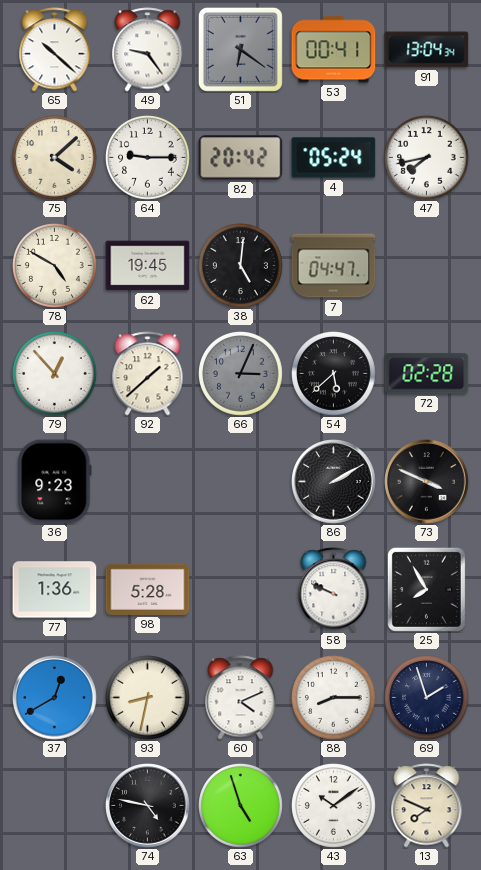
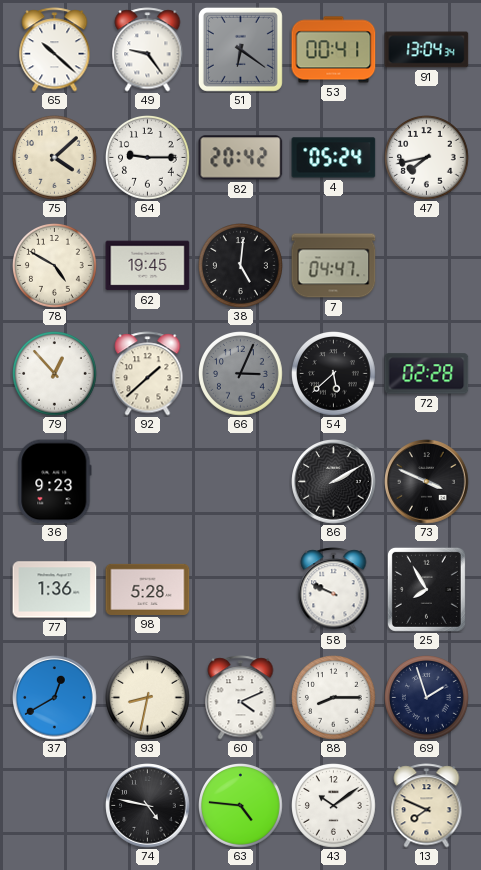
63: 4:57 -> 4:46 (241, 806)
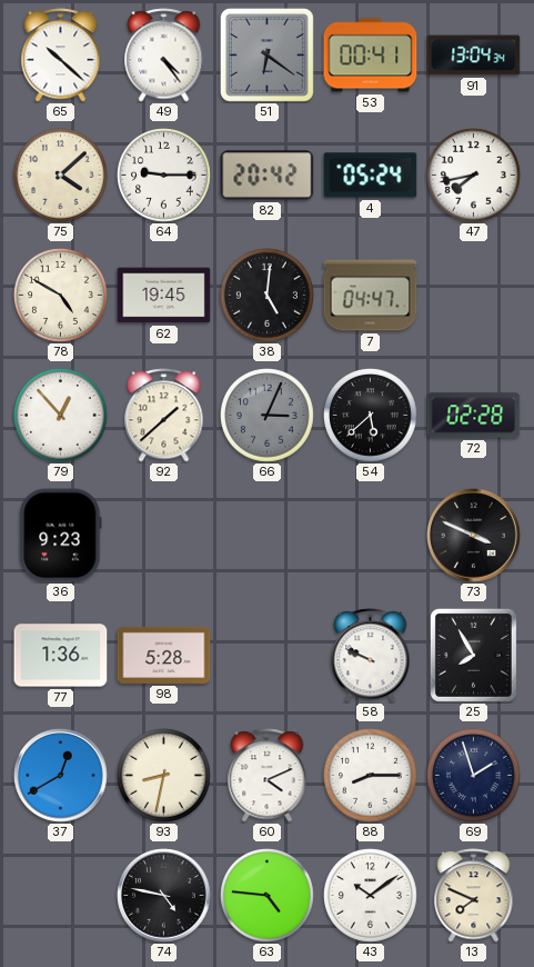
49: 9:24 -> 4:24 (164, 56)
86: 2:10 -> none (334, 482)
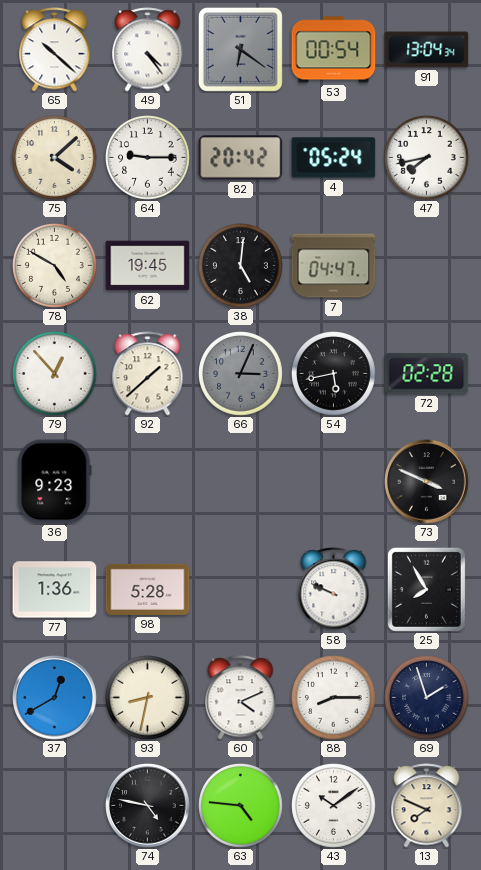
53: 00:41 -> 00:54 (334, 50)
54: 5:38 -> 5:43 (334, 374)
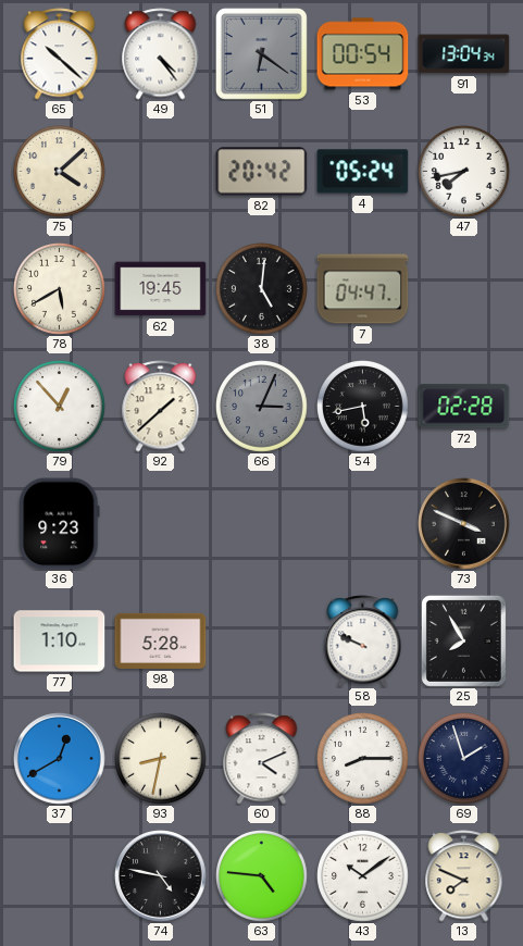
64: 9:15 -> none (148, 158)
78: 4:50 -> 5:40 (60, 289)
77: 1:36 -> 1:10 (60, 642)
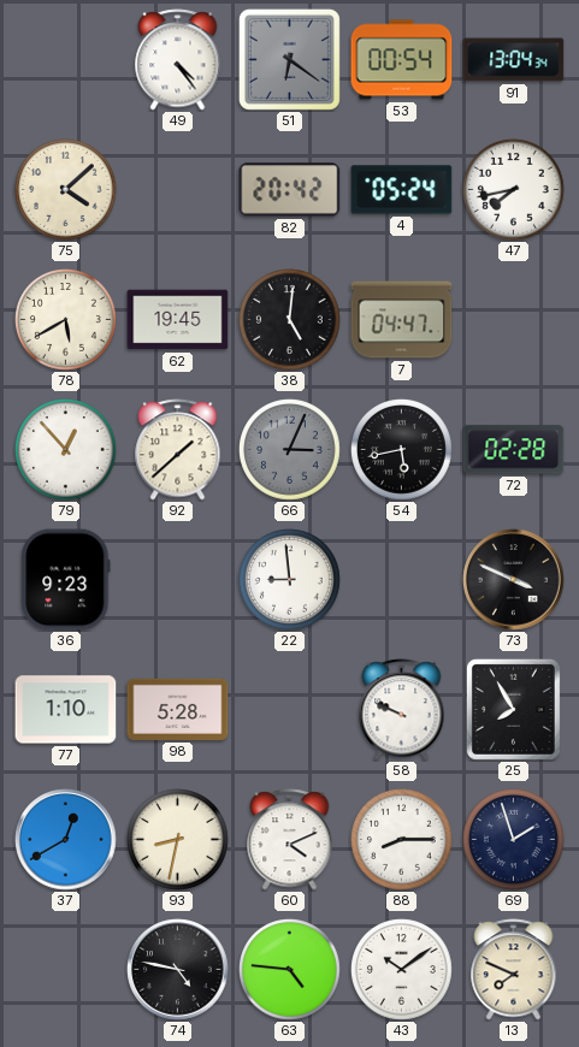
65: 10:22 -> none (60, 54)
22: none -> 8:59 (290, 580)
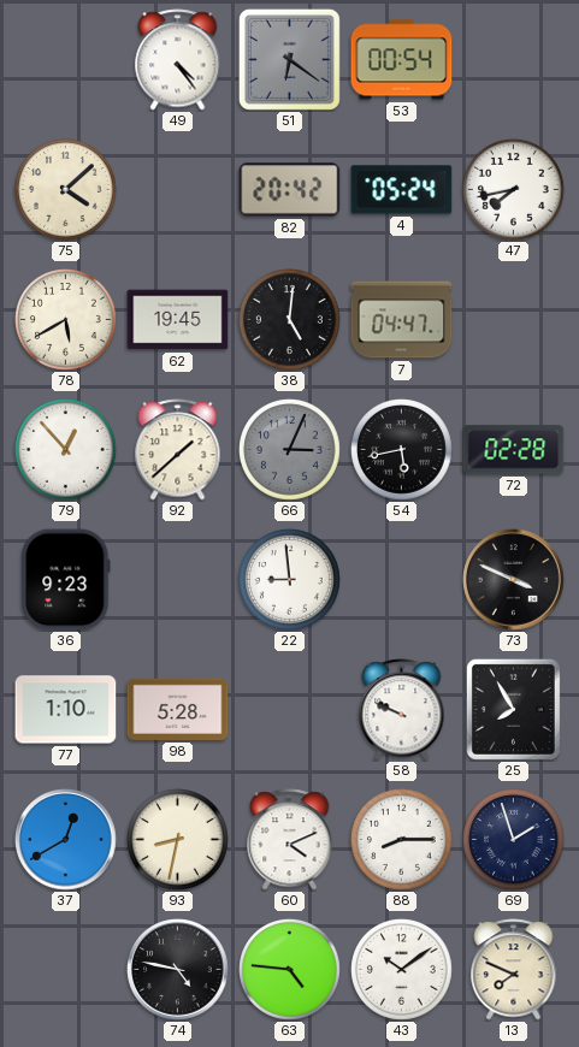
91: 13:04 -> none (514, 60)
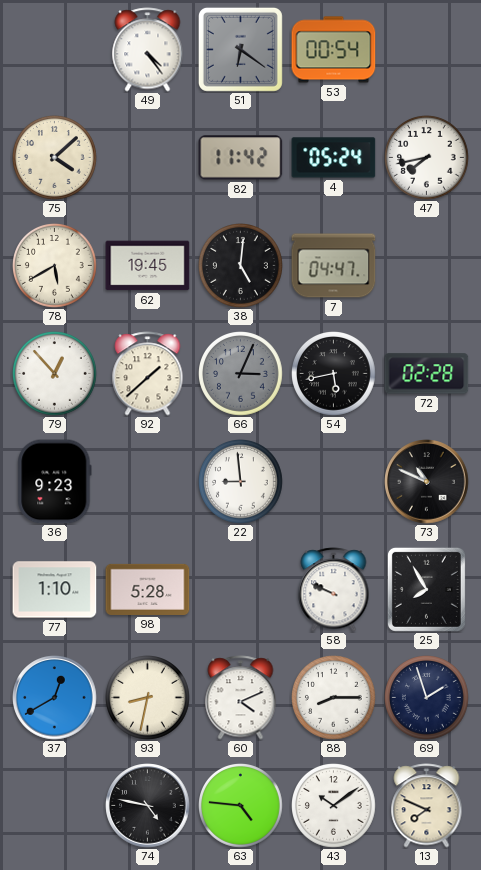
82: 20:42 -> 11:42 (241, 158)
73: 3:49 -> 10:49 (427, 482)
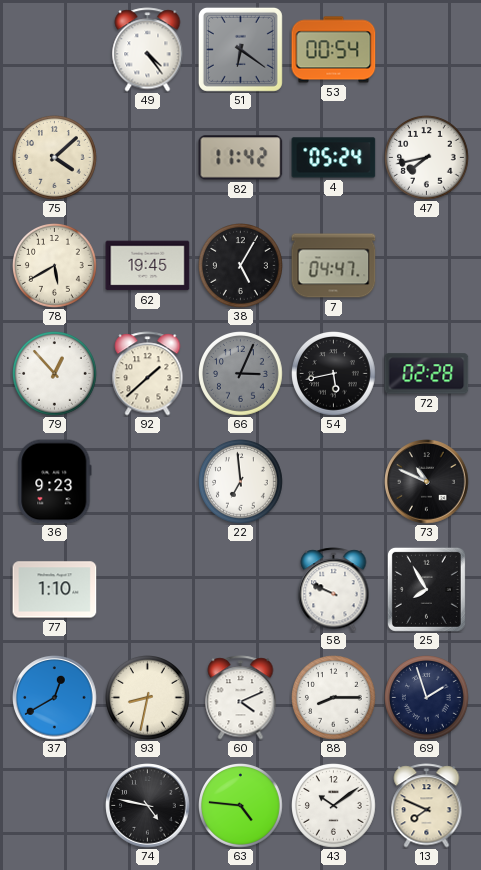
38: 5:01 -> 5:05 (241, 266)
22: 8:59 -> 6:59 (241, 482)
98: 5:28 -> none (148, 589)
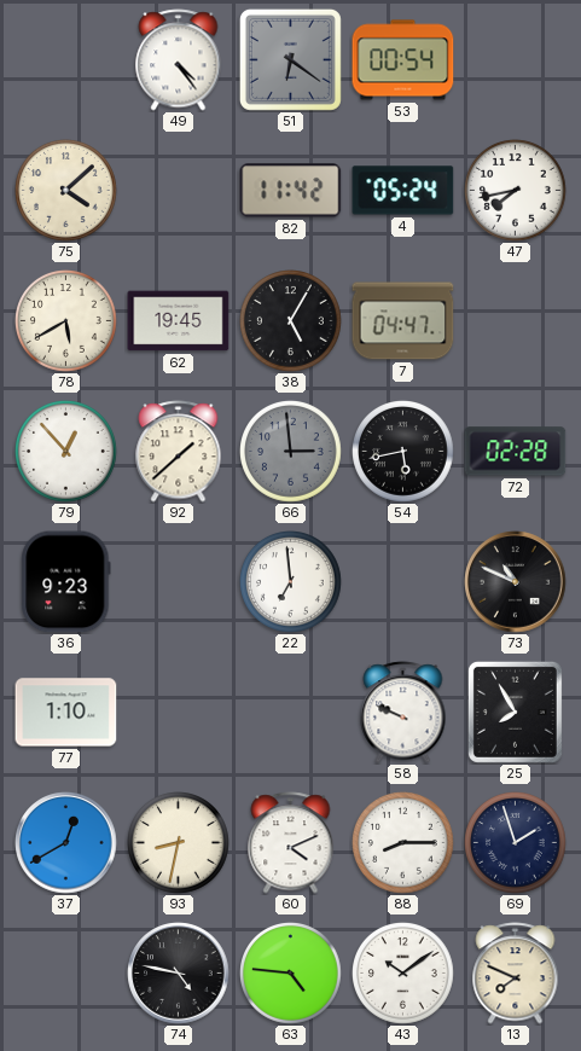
66: 3:04 -> 2:59 (291, 452)
